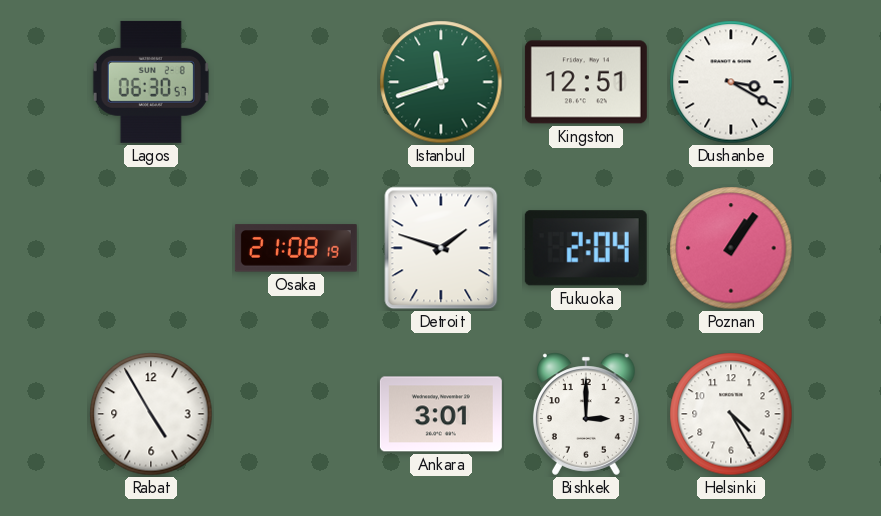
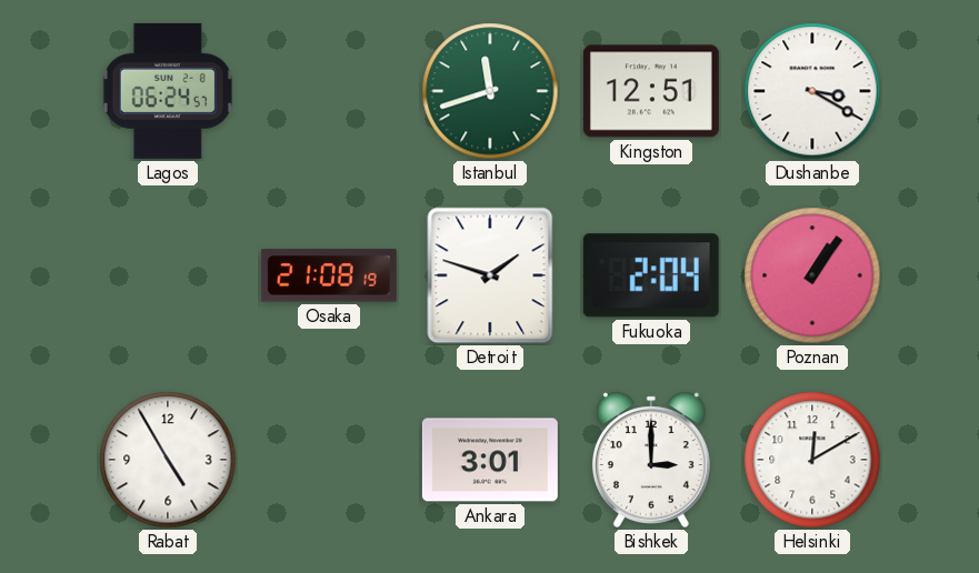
Lagos: 06:30 -> 06:24 (168, 91)
Helsinki: 4:25 -> 12:10 (812, 460)
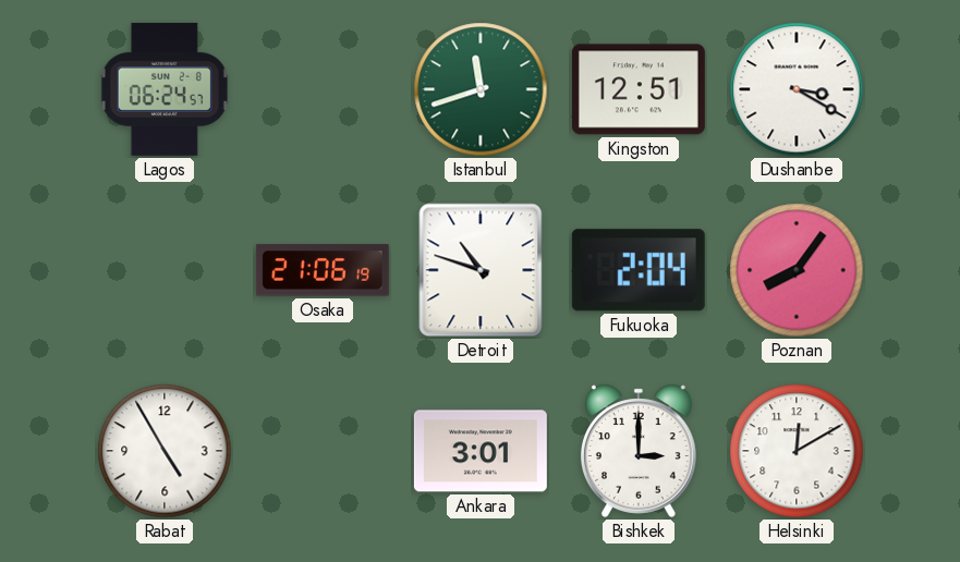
Osaka: 21:08 -> 21:06 (323, 270)
Detroit: 1:48 -> 10:48 (481, 270)
Poznan: 1:06 -> 8:06 (797, 270)
